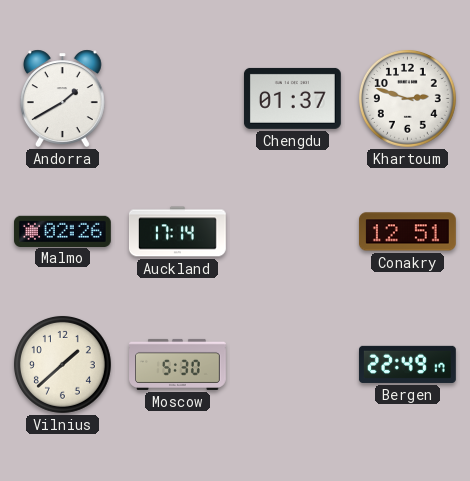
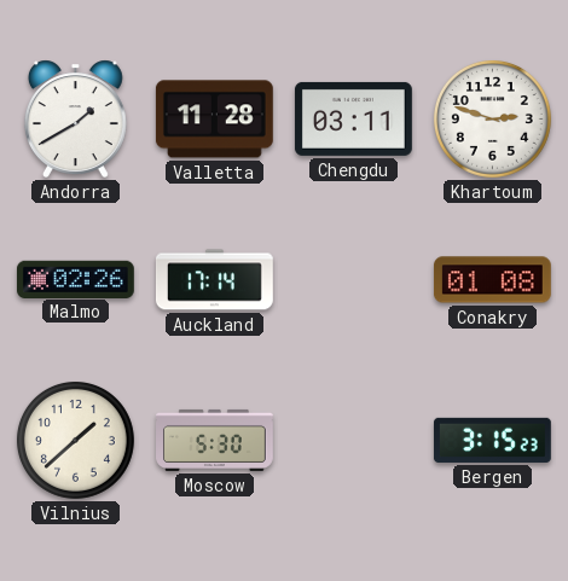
Valletta: none -> 11:28 (214, 120)
Chengdu: 01:37 -> 03:11 (353, 118)
Conakry: 12:51 -> 01:08 (492, 280)
Bergen: 22:49 -> 3:15 (492, 440)
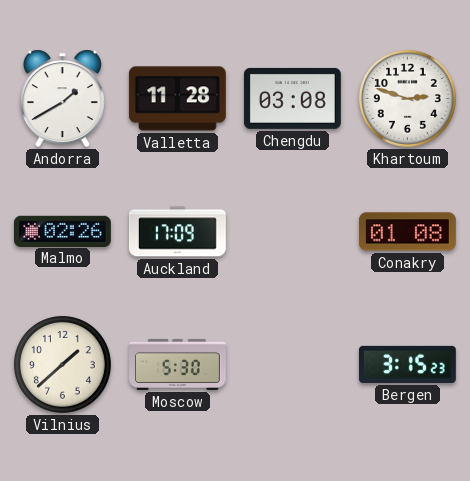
Chengdu: 03:11 -> 03:08 (292, 98)
Auckland: 17:14 -> 17:09 (177, 232)
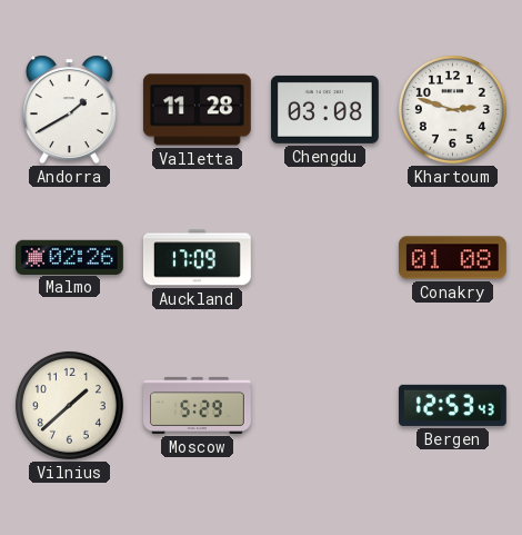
Moscow: 5:30 -> 5:29 (198, 405)
Bergen: 3:15 -> 12:53 (452, 405)
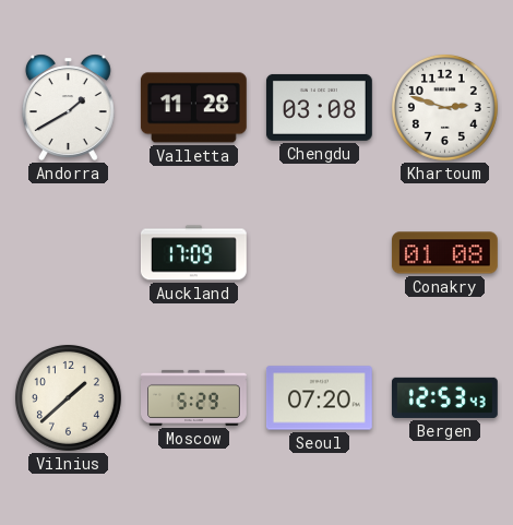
Malmo: 02:26 -> none (69, 257)
Seoul: none -> 07:20 (319, 398)
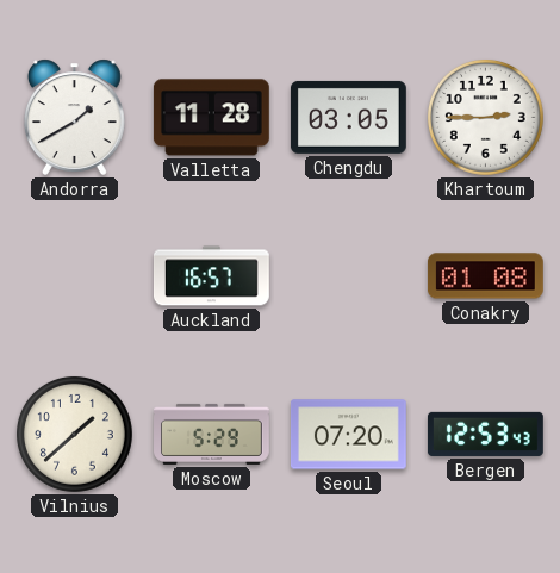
Chengdu: 03:08 -> 03:05 (348, 117)
Khartoum: 2:48 -> 2:45 (485, 117)
Auckland: 17:09 -> 16:57 (211, 276)
